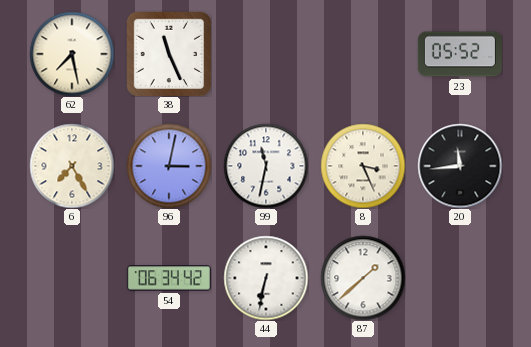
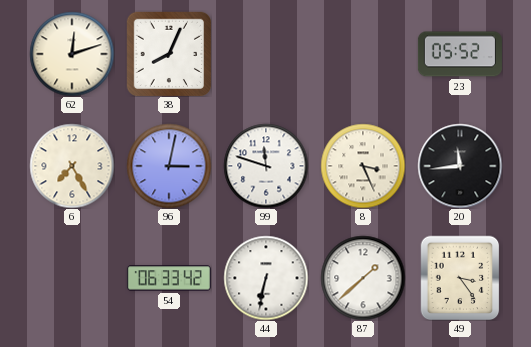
62: 7:28 -> 12:12 (72, 54)
38: 11:26 -> 8:04 (168, 53)
99: 11:32 -> 11:48 (266, 166)
54: 06:34 -> 06:33 (169, 278)
49: none -> 3:24 (460, 278)
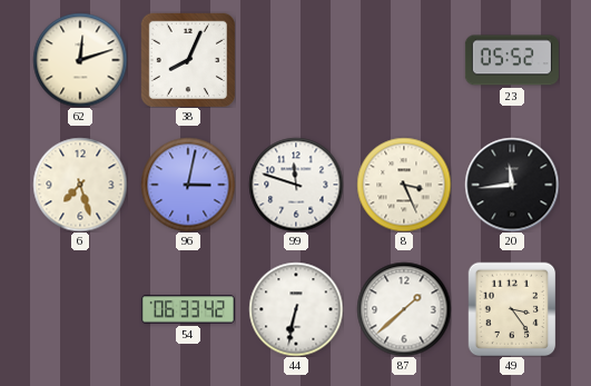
6: 7:25 -> 7:27 (80, 185)
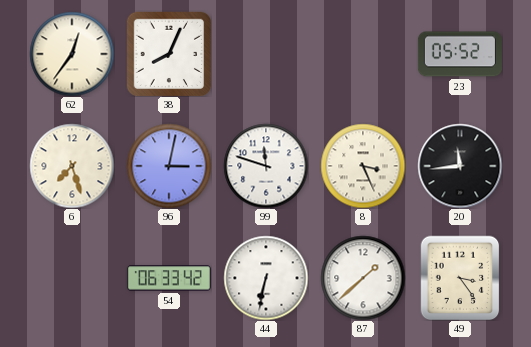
62: 12:12 -> 12:36 (72, 54)
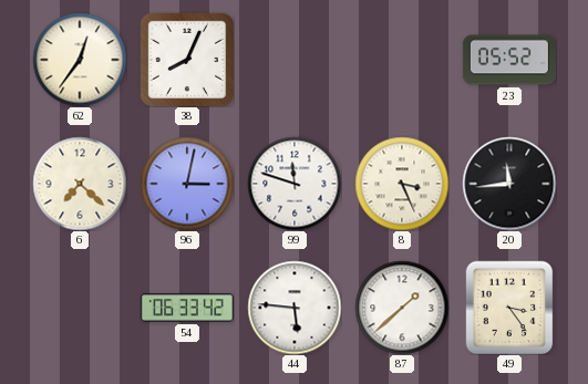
6: 7:27 -> 7:22 (80, 184)
44: 6:32 -> 5:46 (295, 308)
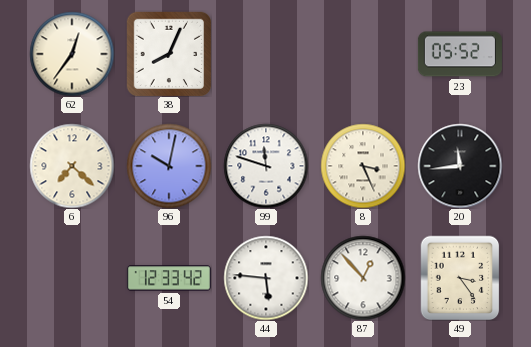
96: 3:02 -> 10:02 (169, 166)
54: 06:33 -> 12:33 (169, 278)
87: 1:38 -> 12:53 (363, 278)
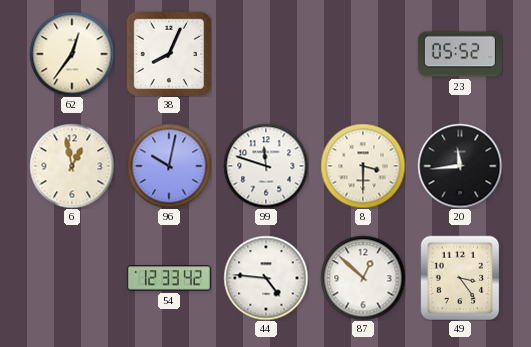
6: 7:22 -> 12:58 (72, 166)
8: 3:26 -> 3:30 (363, 166)
44: 5:46 -> 4:46 (266, 278)
87: 12:53 -> 12:52 (363, 278)
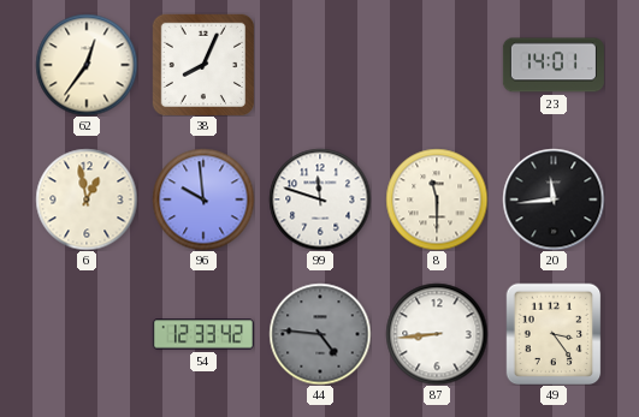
23: 05:52 -> 14:01 (554, 65)
96: 10:02 -> 9:59 (203, 199)
8: 3:30 -> 11:30 (437, 199)
44 dial: white -> grey (320, 334)
87: 12:52 -> 8:44 (437, 334)
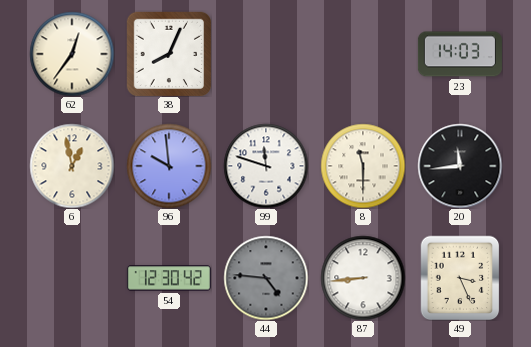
23: 14:01 -> 14:03 (460, 54)
54: 12:33 -> 12:30 (169, 278)
49: 3:24 -> 3:26 (460, 278)
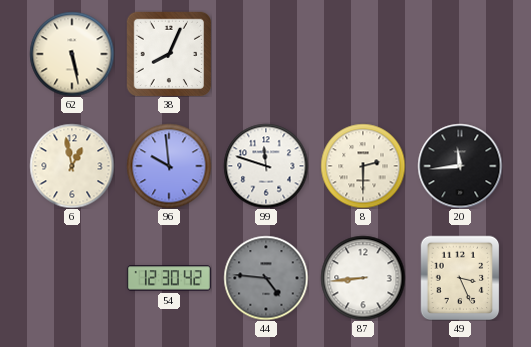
62: 12:36 -> 5:28 (72, 54)
23: 14:03 -> none (460, 54)
8: 11:30 -> 2:30 (363, 166)
